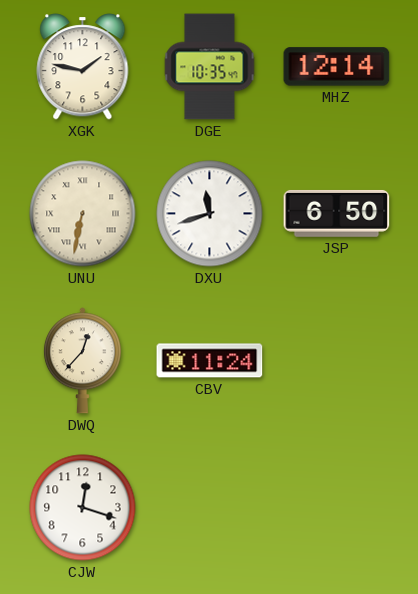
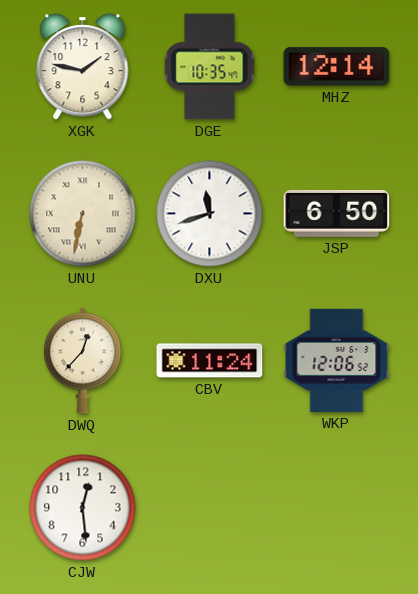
WKP: none -> 12:06 (337, 360)
CJW: 12:18 -> 12:29 (83, 508)
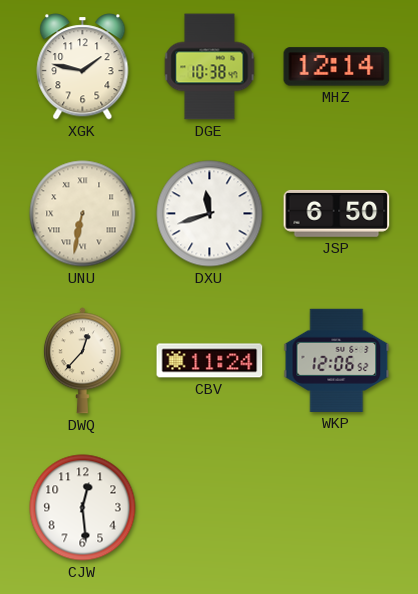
DGE: 10:35 -> 10:38 (210, 67)
